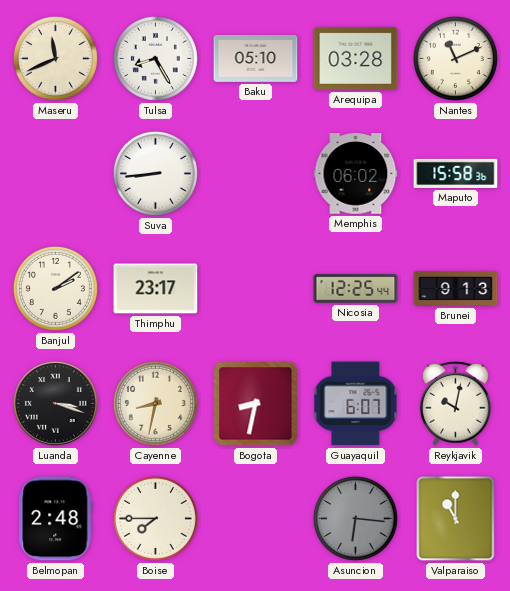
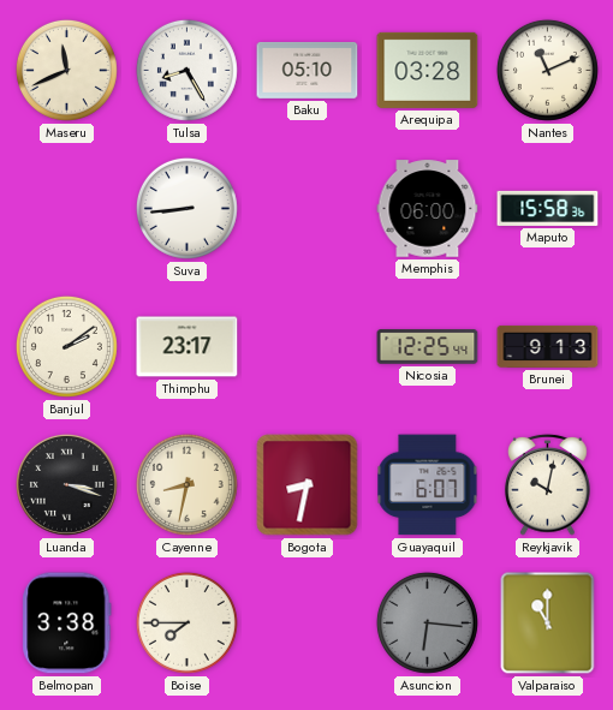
Memphis: 06:02 -> 06:00 (428, 209)
Belmopan: 2:48 -> 3:38 (67, 624)
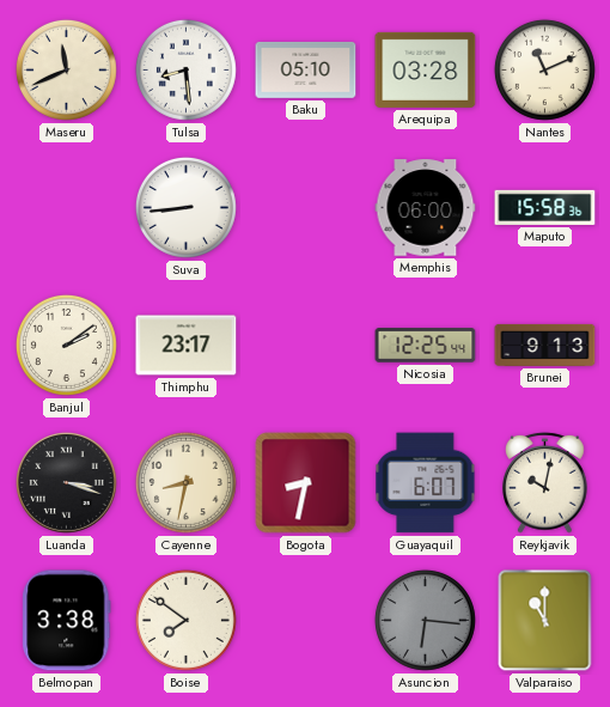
Tulsa: 8:25 -> 8:29 (185, 69)
Boise: 7:45 -> 7:51 (185, 620)
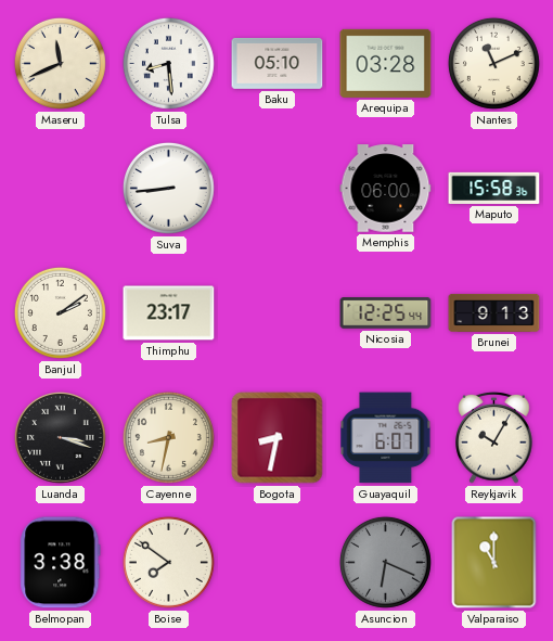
Reykjavik: 10:02 -> 10:05 (494, 437)
Asuncion: 6:16 -> 6:19 (385, 562)
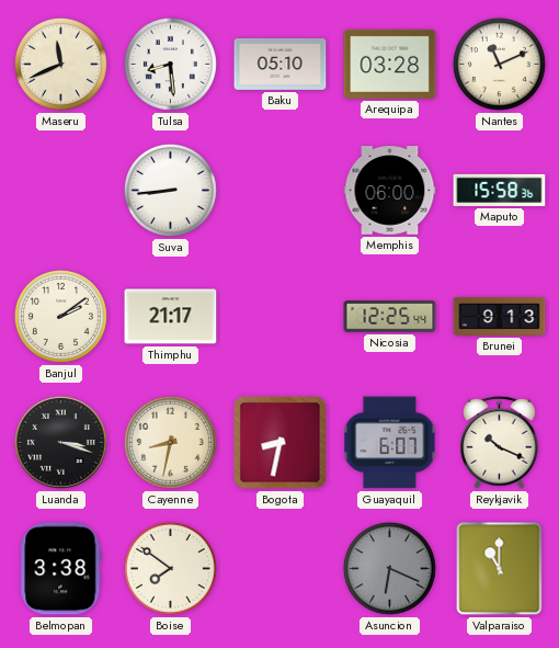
Thimphu: 23:17 -> 21:17 (171, 317)
Reykjavik: 10:05 -> 10:19 (500, 442)
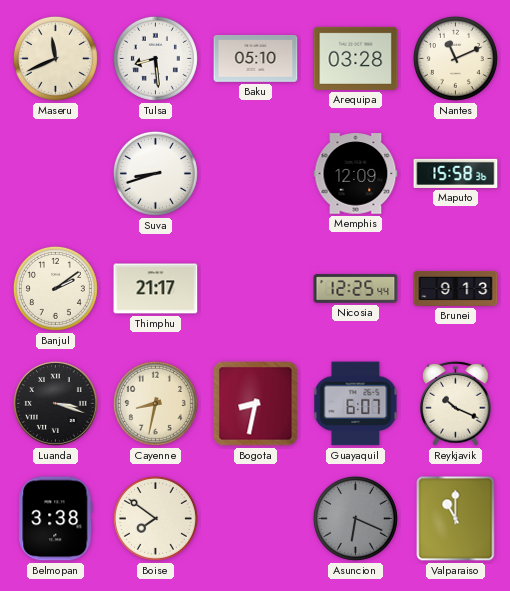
Suva: 8:44 -> 8:42 (155, 173)
Memphis: 06:00 -> 12:09 (356, 174)
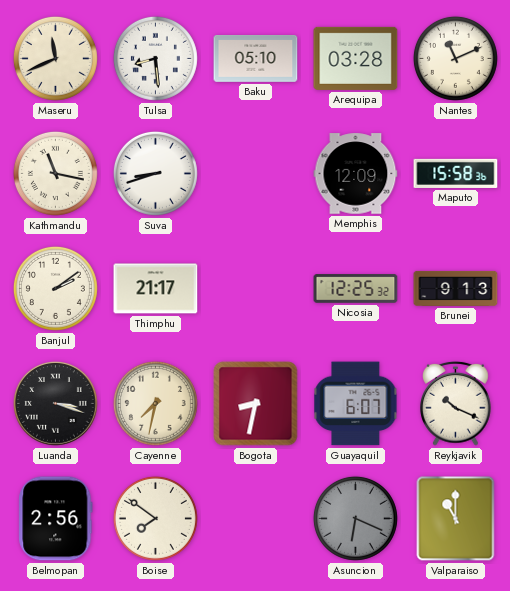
Kathmandu: none -> 11:17 (55, 173)
Nicosia: 12:25:44 -> 12:25:32 (356, 289)
Cayenne: 8:32 -> 7:32 (155, 403)
Belmopan: 3:38 -> 2:56 (56, 519)
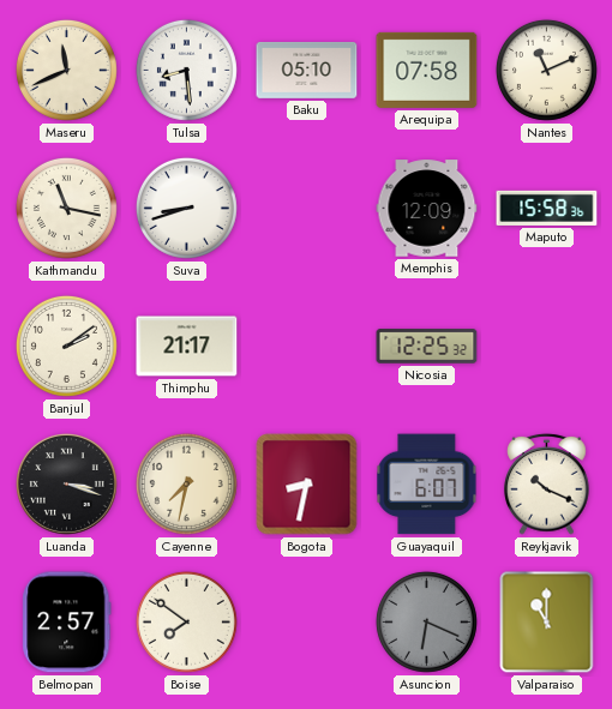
Arequipa: 03:28 -> 07:58 (427, 70)
Brunei: 9:13 -> none (456, 288)
Belmopan: 2:56 -> 2:57 (67, 623)
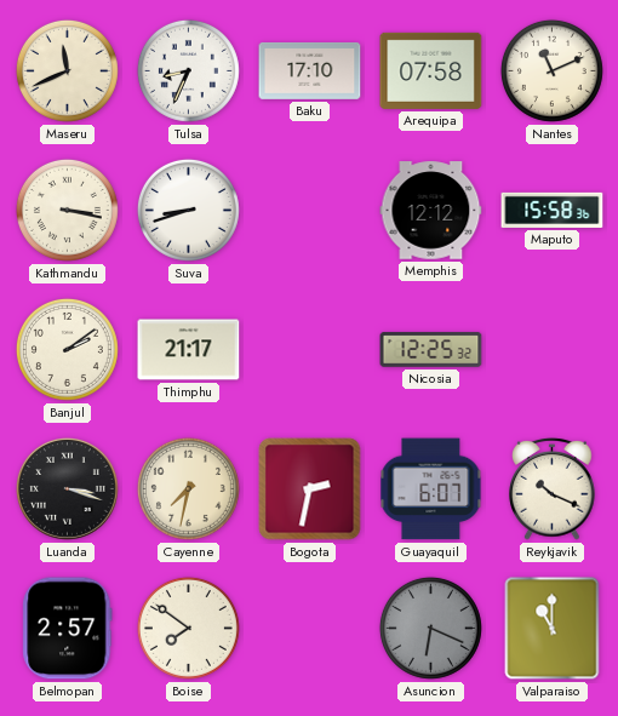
Tulsa: 8:29 -> 8:34 (188, 70)
Baku: 05:10 -> 17:10 (310, 70)
Kathmandu: 11:17 -> 3:17 (67, 210)
Memphis: 12:09 -> 12:12 (431, 211)
Bogota: 8:32 -> 2:32 (310, 489)
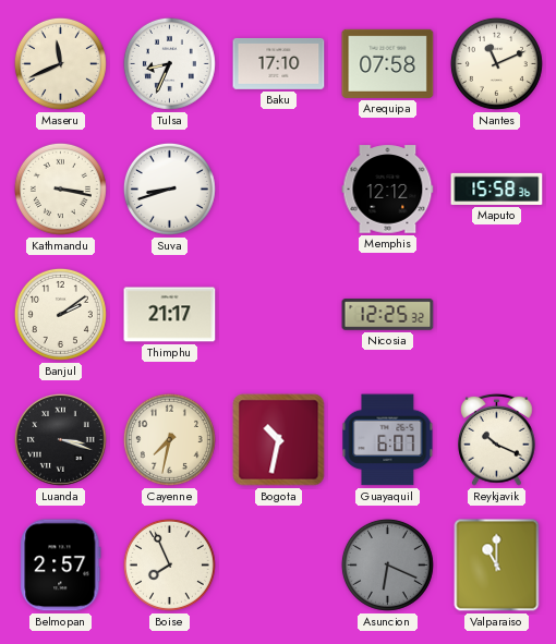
Bogota: 2:32 -> 10:32 (279, 440)
Boise: 7:51 -> 7:56 (169, 564)
